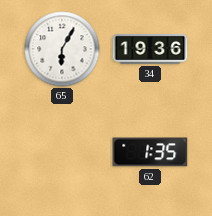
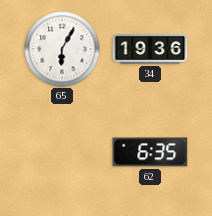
62: 1:35 -> 6:35 (150, 152)
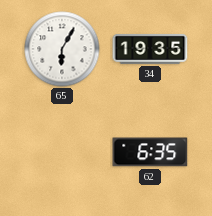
34: 19:36 -> 19:35 (150, 49)
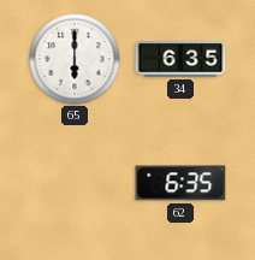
65: 6:05 -> 6:00 (75, 59)
34: 19:35 -> 6:35 (180, 59)
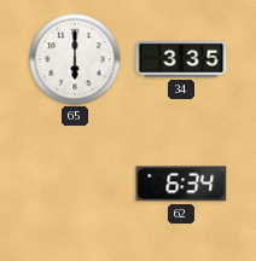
34: 6:35 -> 3:35 (181, 59)
62: 6:35 -> 6:34 (181, 184)
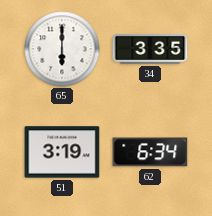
51: none -> 3:19 (62, 152)
